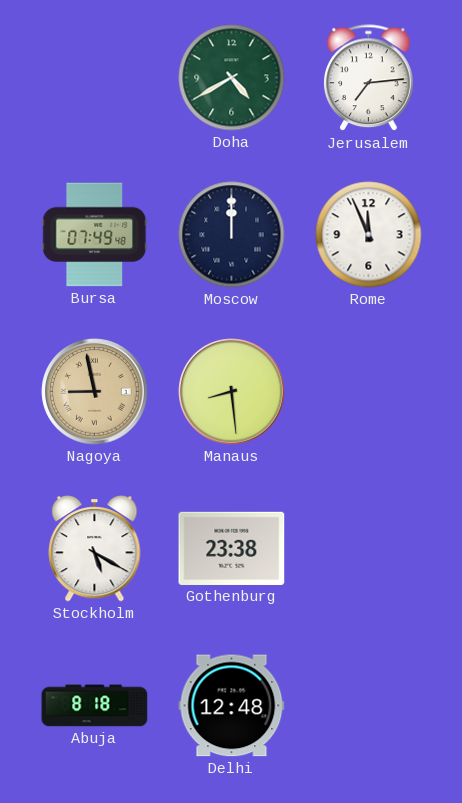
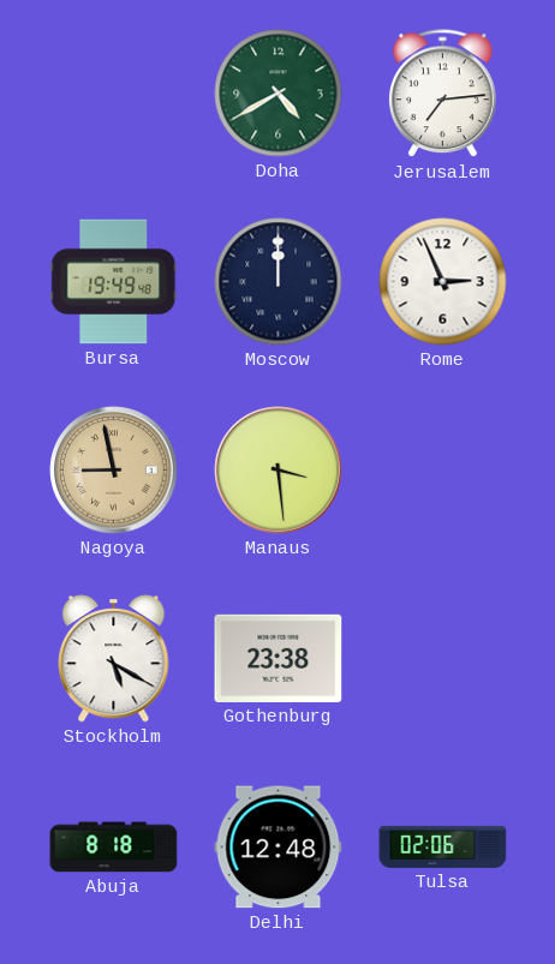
Bursa: 07:49 -> 19:49 (114, 282)
Rome: 11:56 -> 2:56 (443, 282)
Manaus: 8:29 -> 3:29 (279, 471)
Tulsa: none -> 02:06 (443, 846)
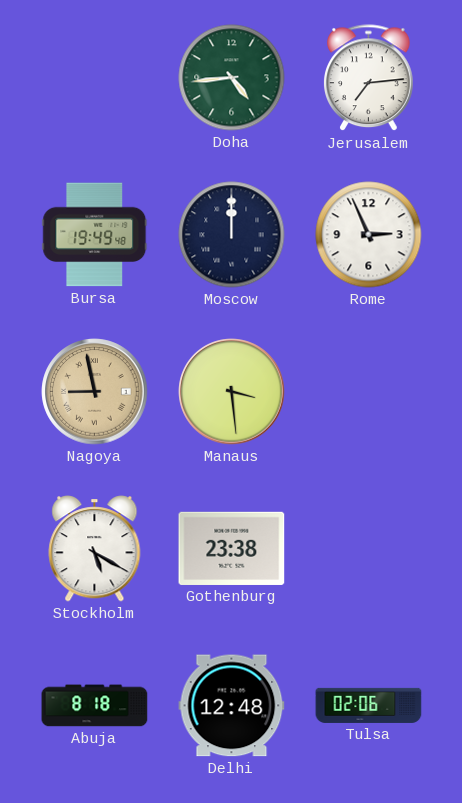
Doha: 4:40 -> 4:44 (232, 78)
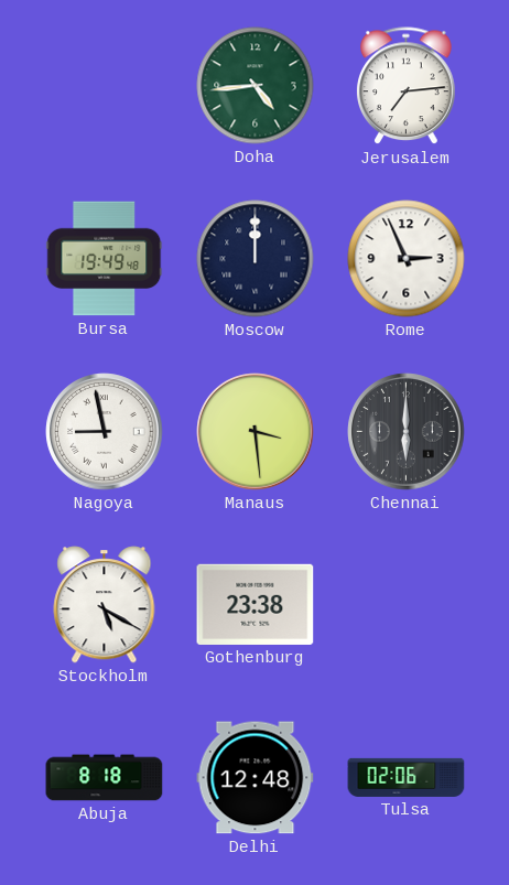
Nagoya dial: champagne -> white (105, 432)
Chennai: none -> 6:00 (407, 432)
